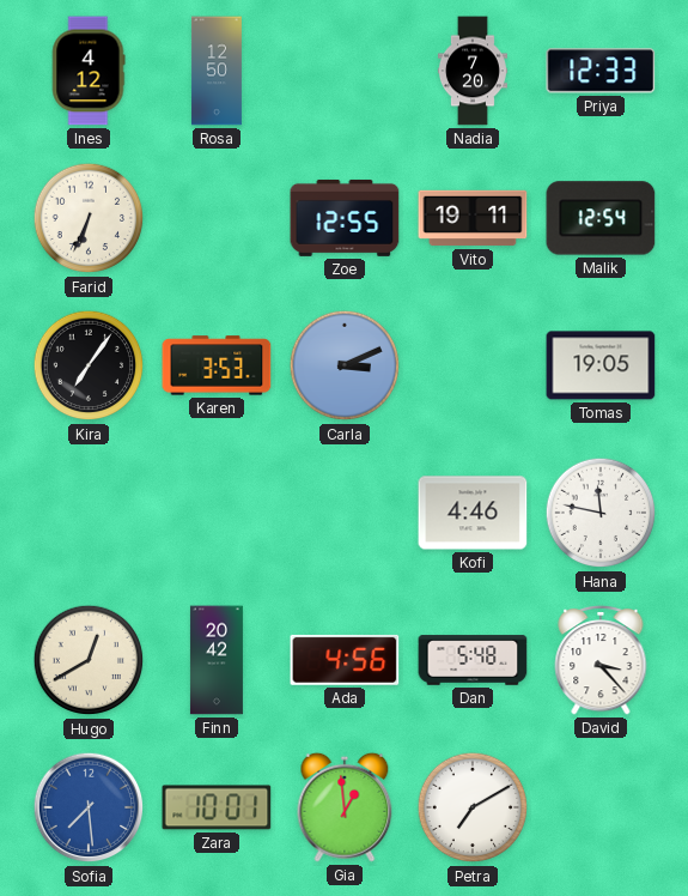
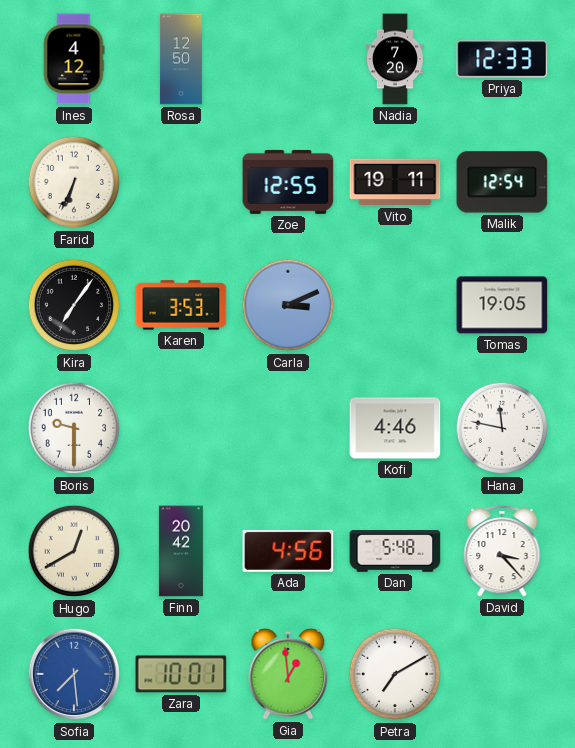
Boris: none -> 9:30 (74, 428)
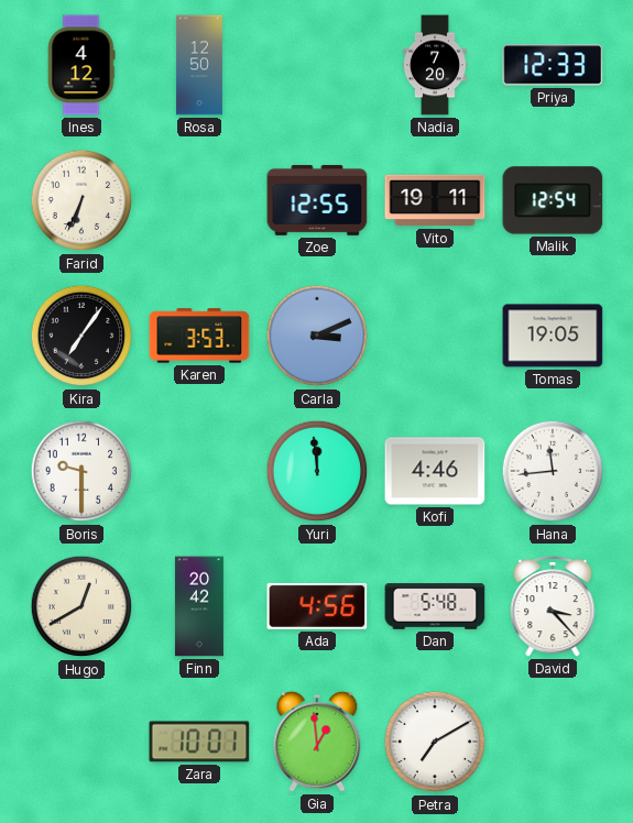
Yuri: none -> 11:59 (317, 471)
Hana: 11:47 -> 11:44 (553, 471)
Sofia: 7:29 -> none (74, 674)
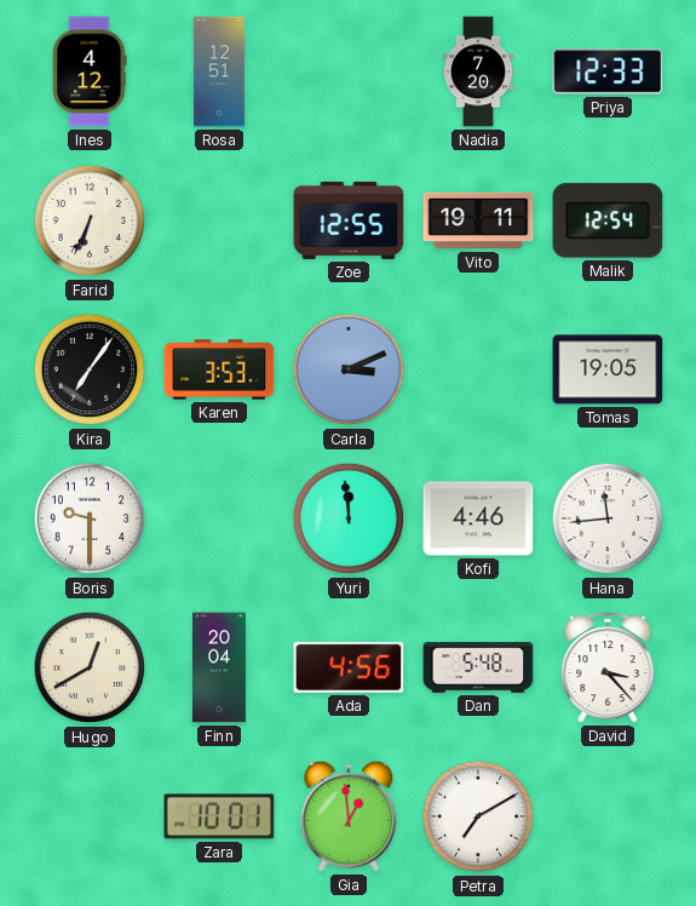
Rosa: 12:50 -> 12:51 (219, 71)
Finn: 20:42 -> 20:04 (219, 667)
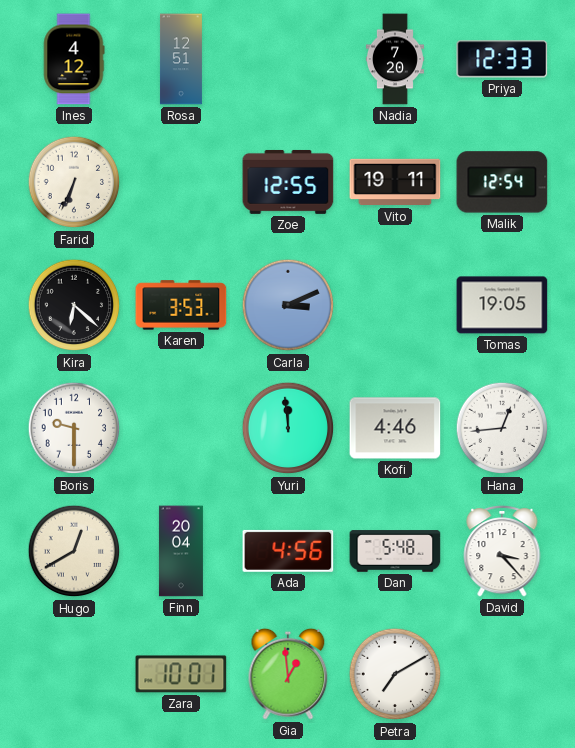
Kira: 7:06 -> 6:22 (74, 305)
Hana: 11:44 -> 12:44 (502, 428)
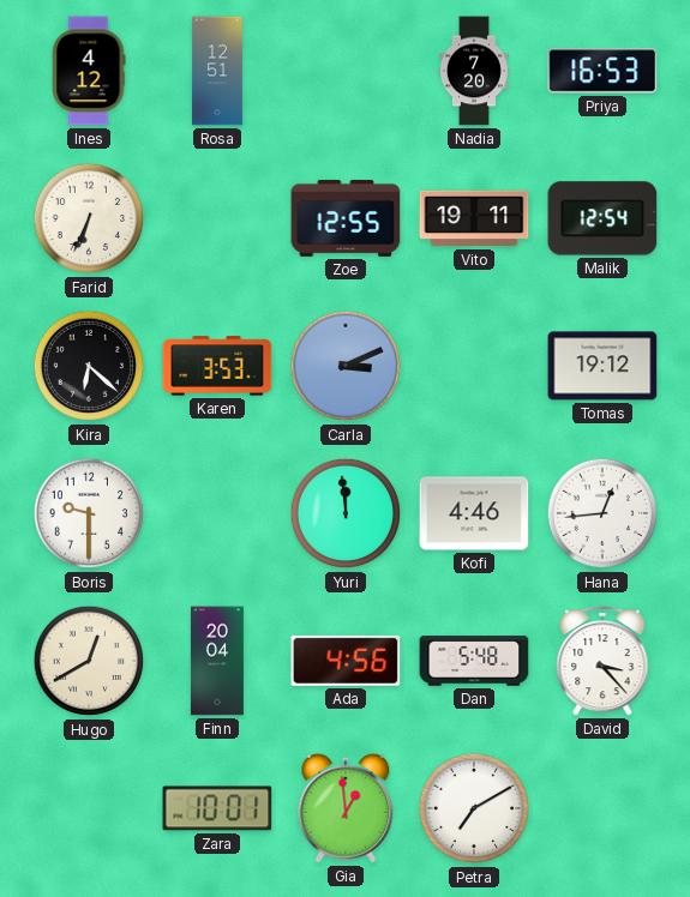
Priya: 12:33 -> 16:53 (602, 71)
Tomas: 19:05 -> 19:12 (602, 366)
